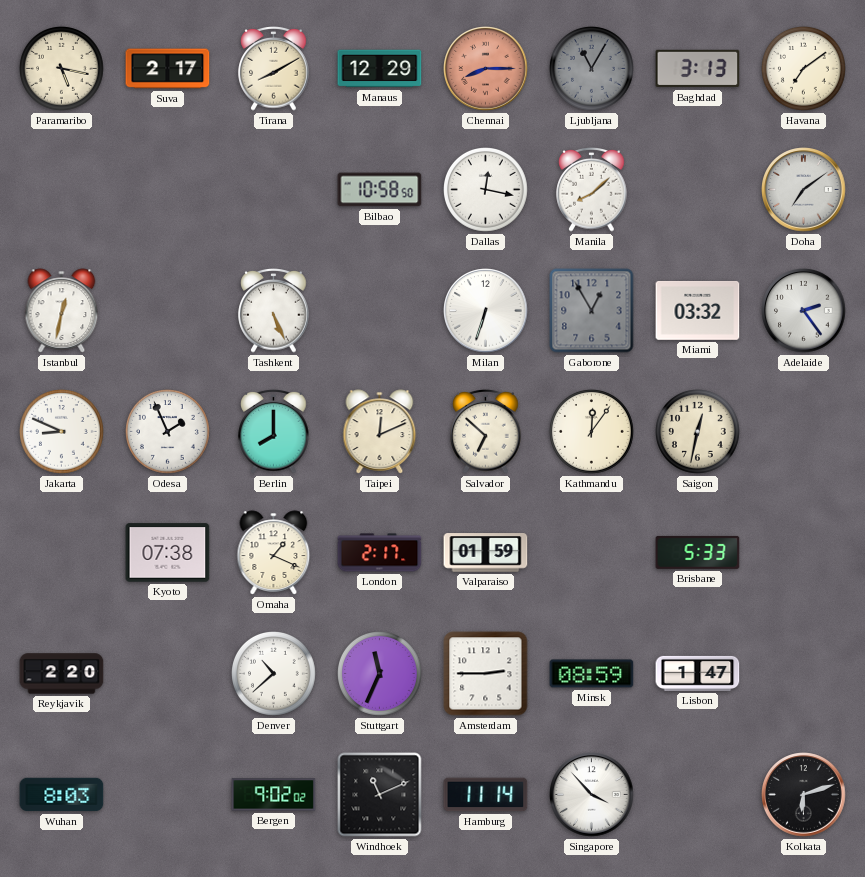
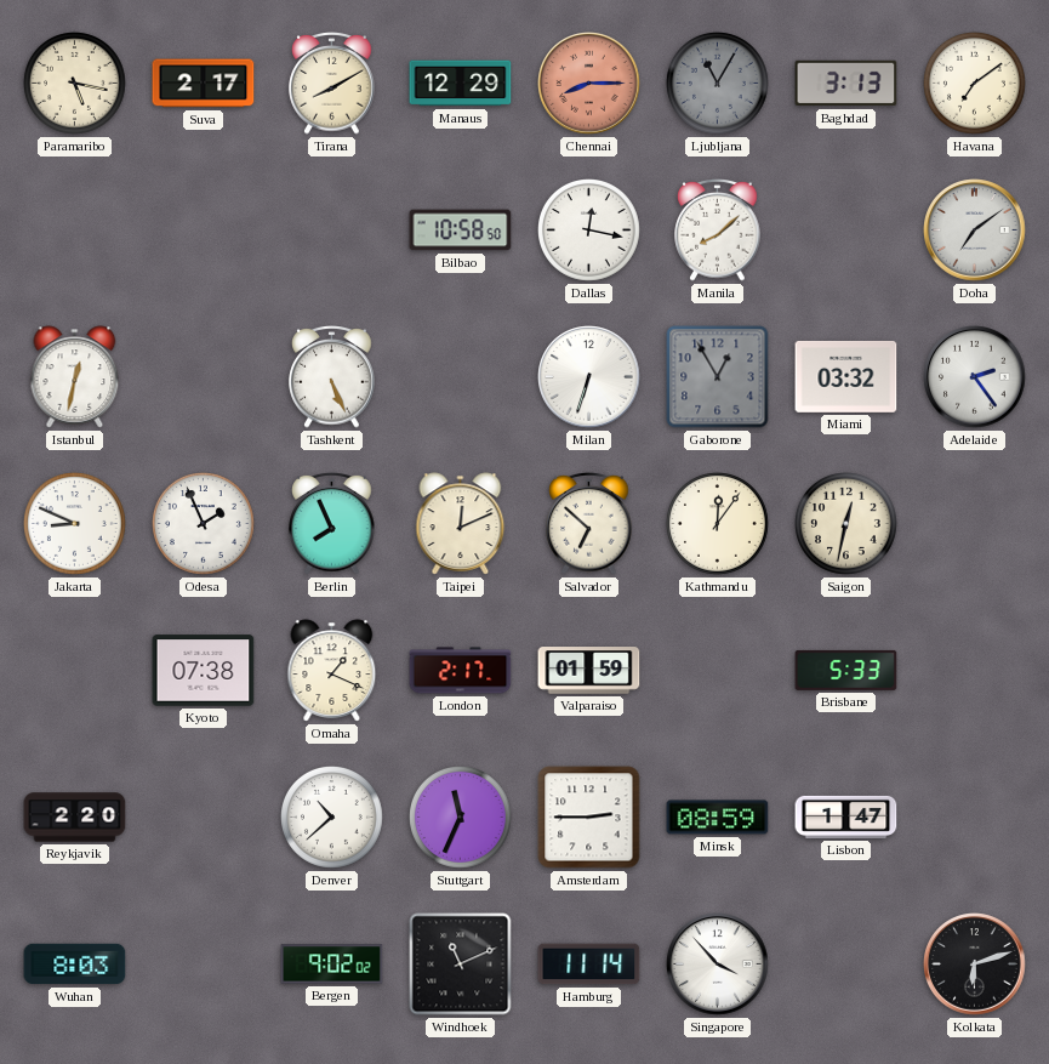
Berlin: 8:00 -> 7:56 (332, 524)
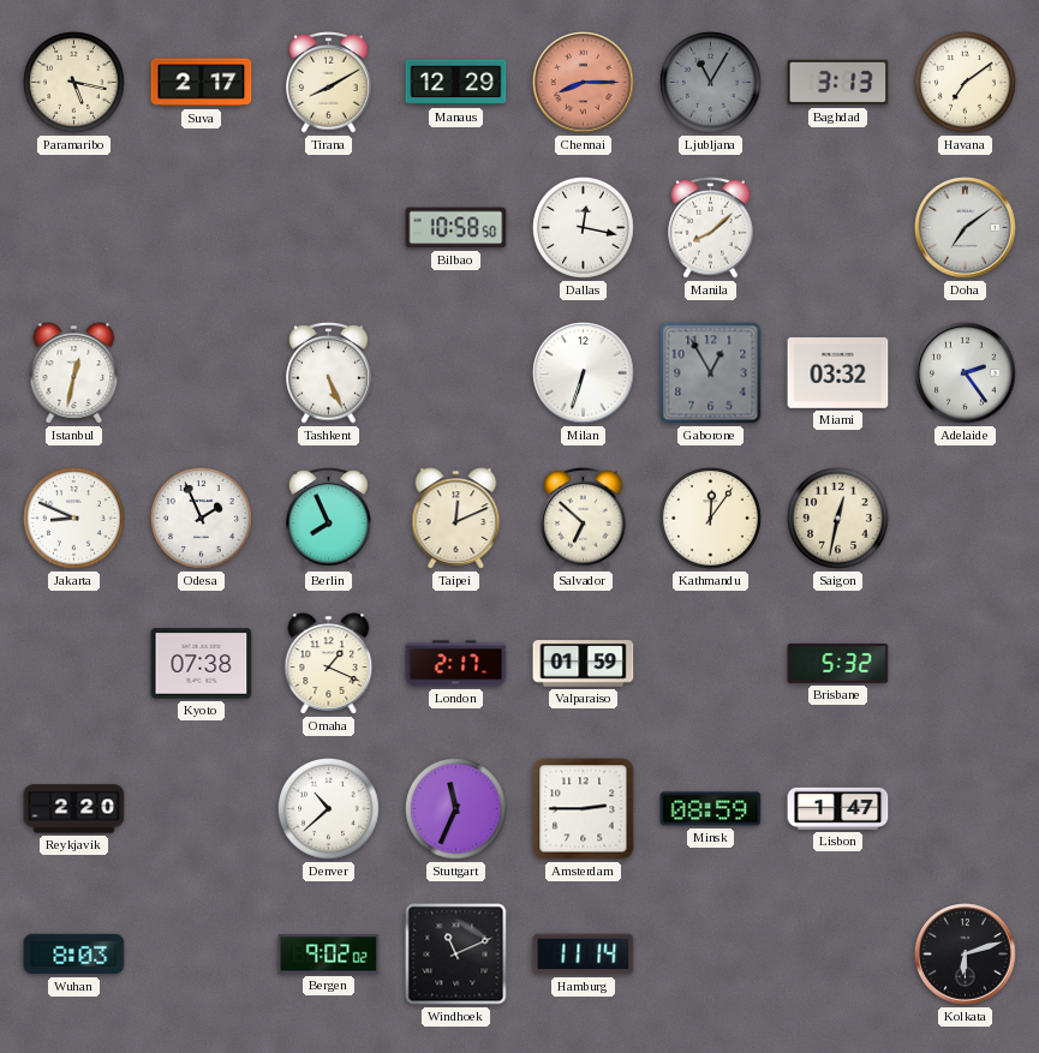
Brisbane: 5:33 -> 5:32 (838, 663)
Singapore: 3:53 -> none (718, 965)
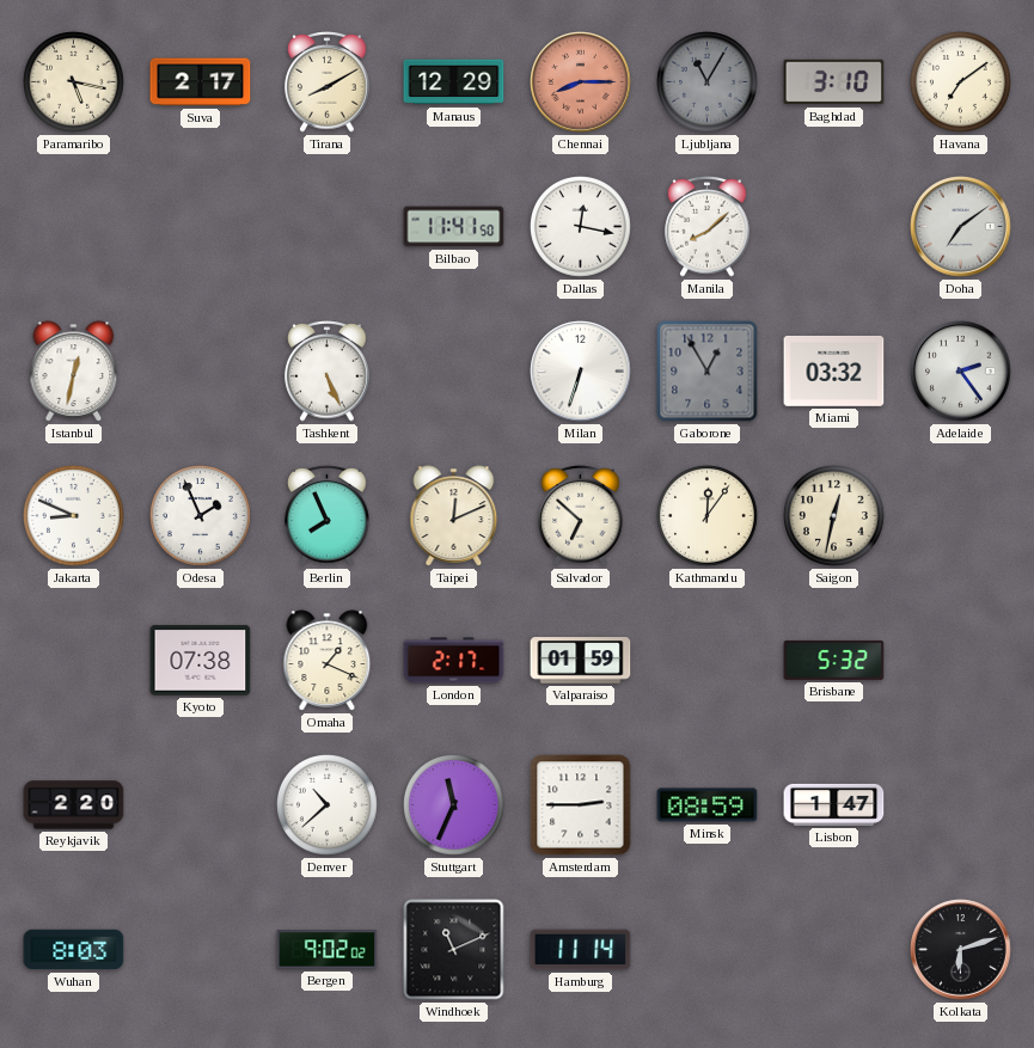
Baghdad: 3:13 -> 3:10 (834, 82)
Bilbao: 10:58 -> 11:41 (454, 227)
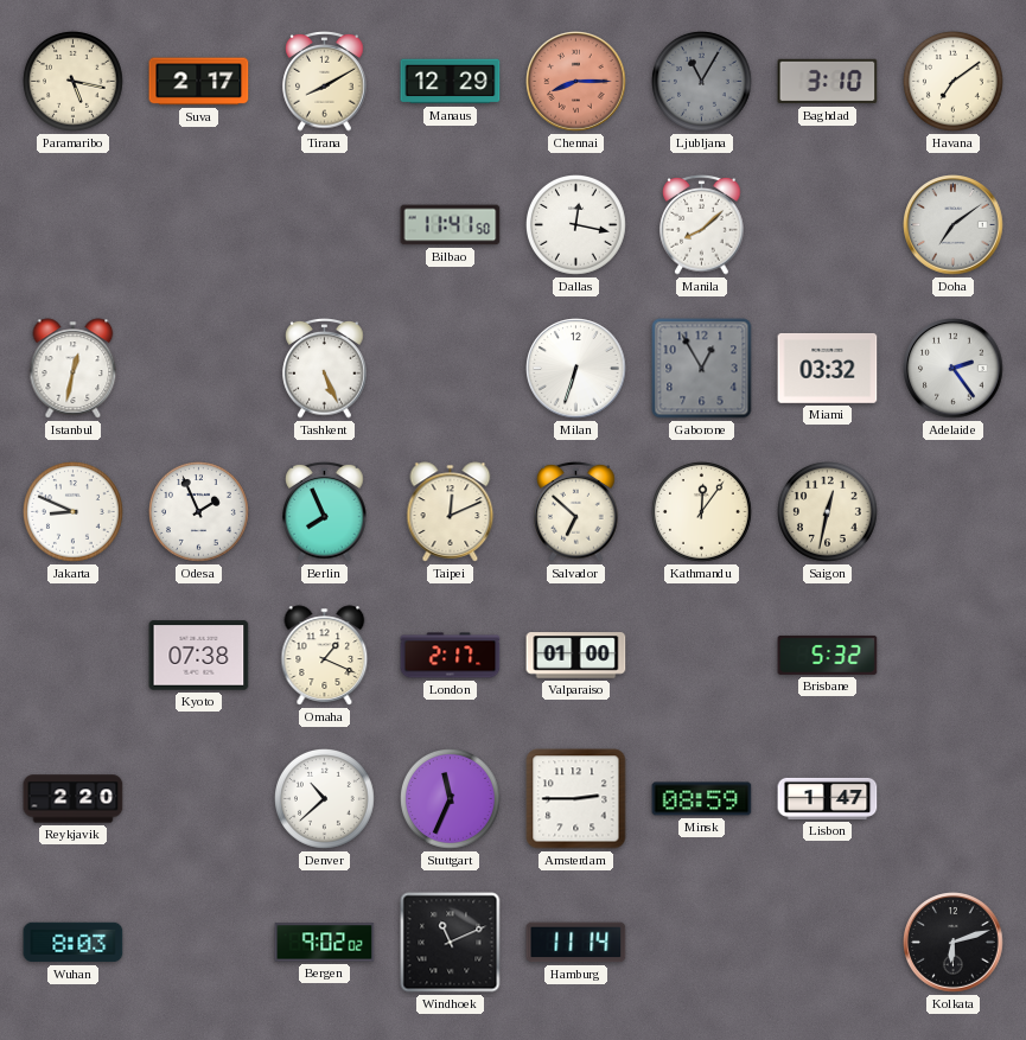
Valparaiso: 01:59 -> 01:00 (576, 656)
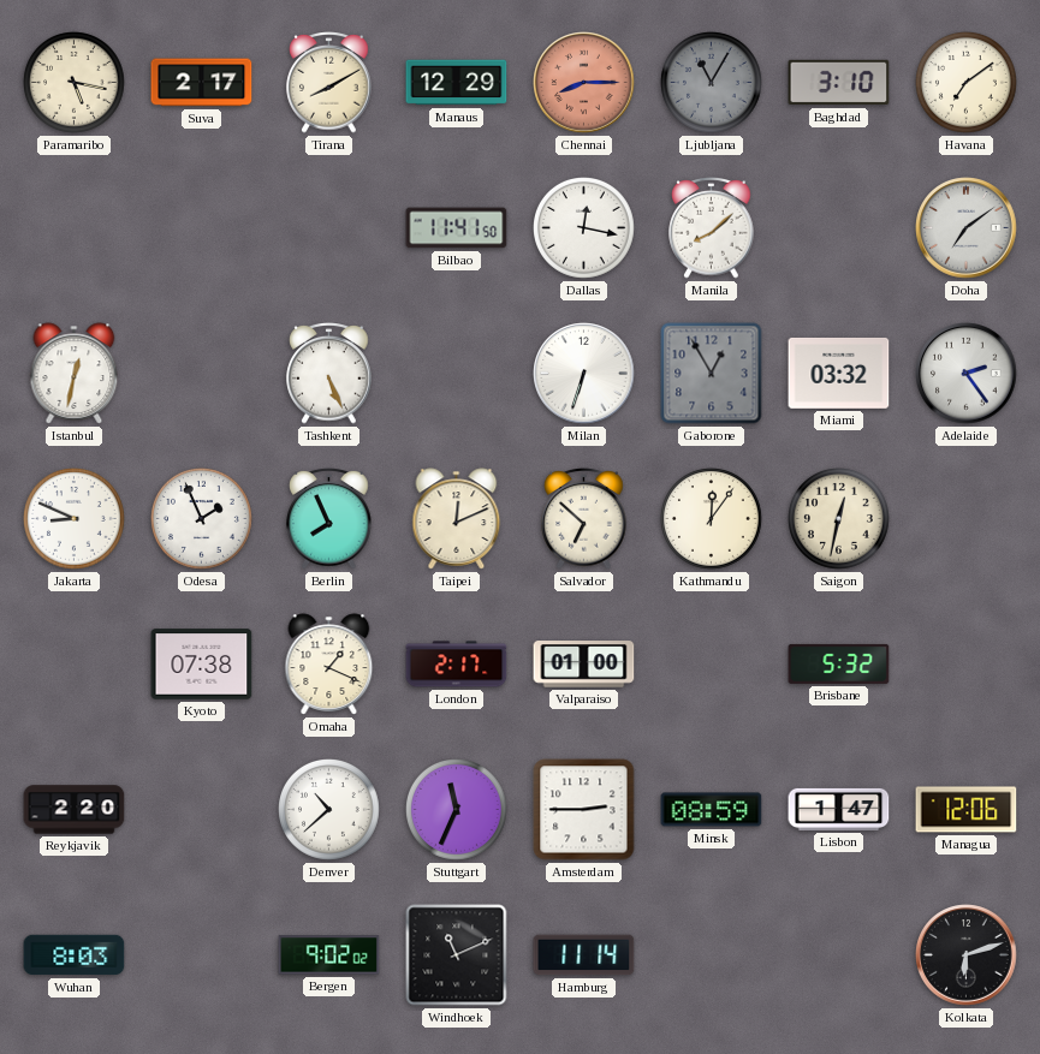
Managua: none -> 12:06 (967, 810)
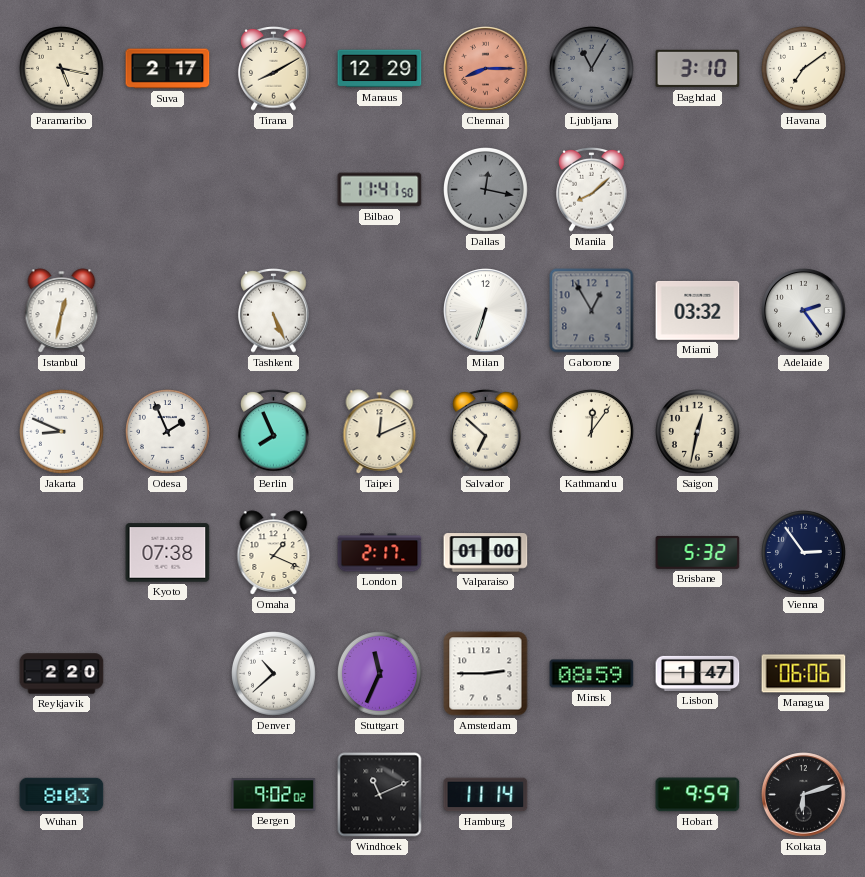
Dallas dial: white -> grey (486, 190)
Doha: 7:09 -> none (967, 228)
Vienna: none -> 2:54 (804, 553)
Managua: 12:06 -> 06:06 (804, 674)
Hobart: none -> 9:59 (698, 795)
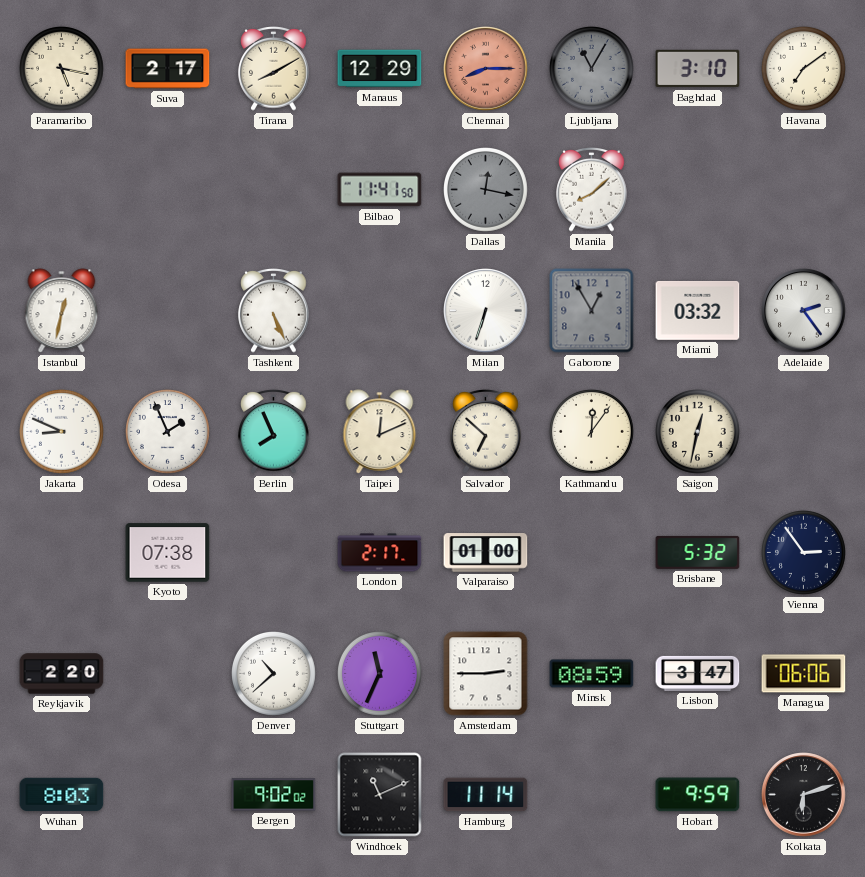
Omaha: 1:19 -> none (274, 553)
Lisbon: 1:47 -> 3:47 (698, 673)
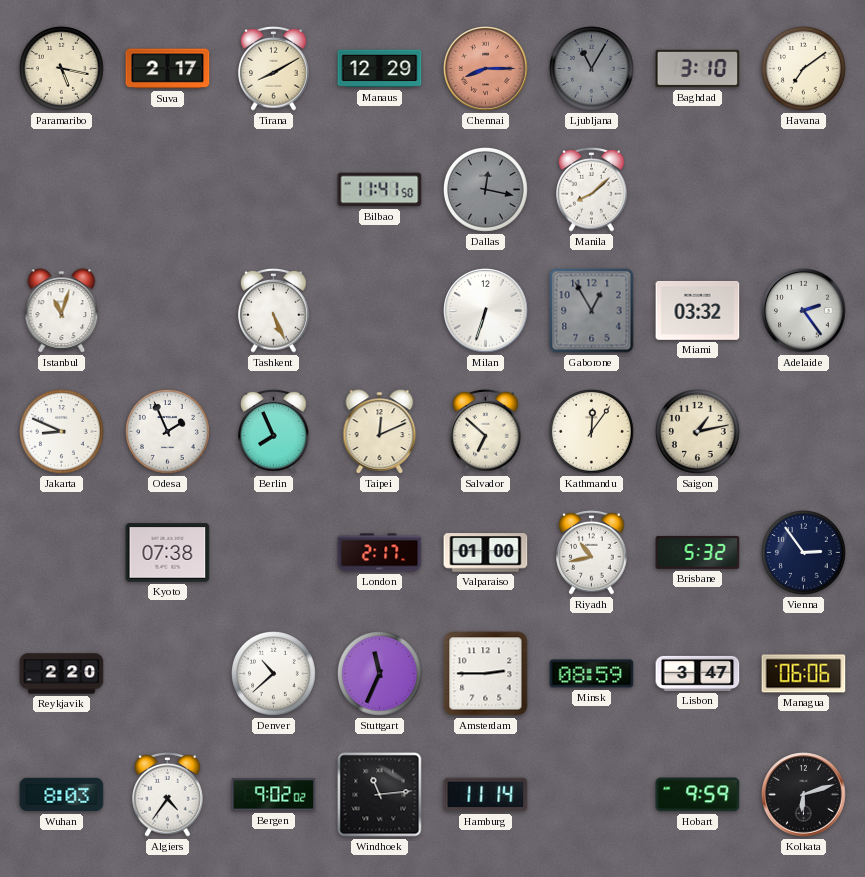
Istanbul: 12:32 -> 11:03 (62, 311)
Saigon: 12:32 -> 1:13 (698, 432)
Riyadh: none -> 10:43 (592, 553)
Algiers: none -> 4:36 (168, 795)
Windhoek: 11:11 -> 11:14 (380, 795)
